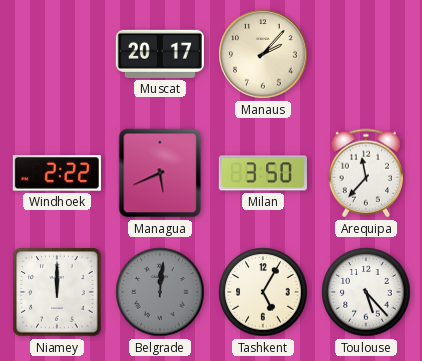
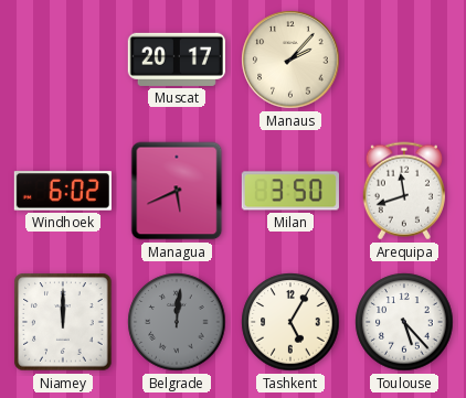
Windhoek: 2:22 -> 6:02 (63, 191)
Arequipa: 11:37 -> 11:42 (404, 191)
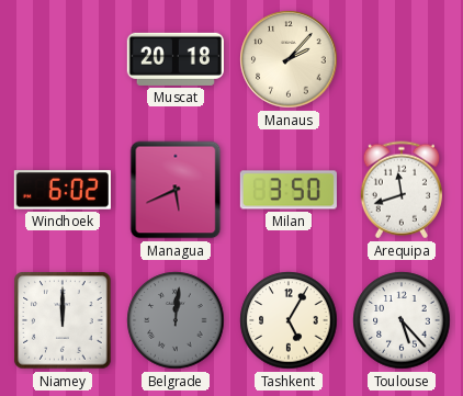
Muscat: 20:17 -> 20:18 (176, 59)
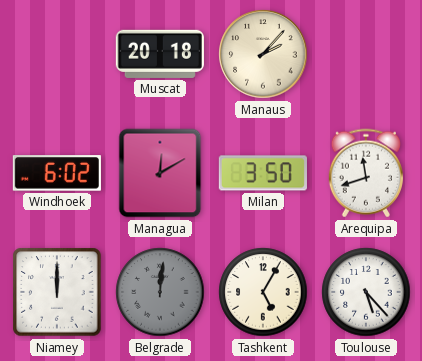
Managua: 5:41 -> 12:10 (160, 173)
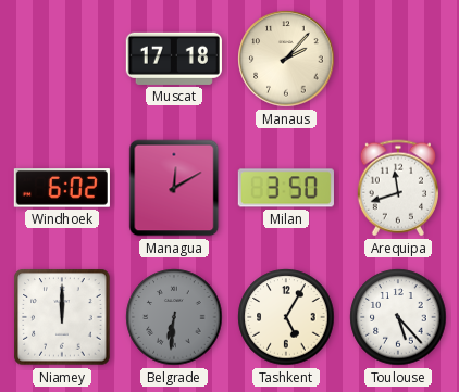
Muscat: 20:18 -> 17:18 (174, 59)
Belgrade: 12:01 -> 6:31 (174, 317)
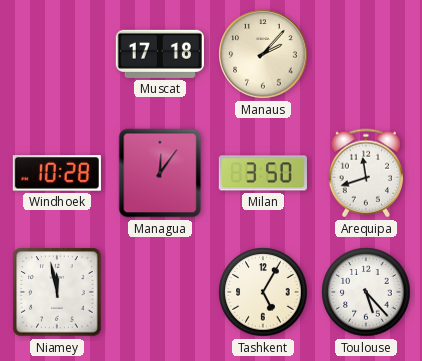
Windhoek: 6:02 -> 10:28 (57, 173)
Managua: 12:10 -> 12:06 (160, 173)
Niamey: 12:00 -> 11:58 (57, 292)
Belgrade: 6:31 -> none (174, 317)
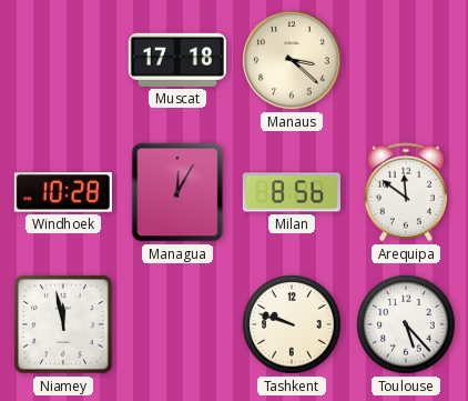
Manaus: 2:07 -> 3:22 (292, 60)
Managua: 12:06 -> 12:05 (177, 192)
Milan: 3:50 -> 8:56 (292, 192)
Arequipa: 11:42 -> 11:51 (406, 192)
Tashkent: 5:05 -> 9:48 (292, 324)
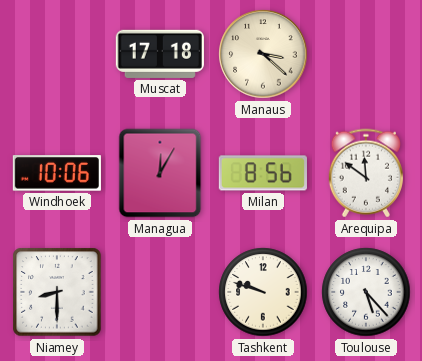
Windhoek: 10:28 -> 10:06 (57, 173)
Niamey: 11:58 -> 8:30 (57, 292)
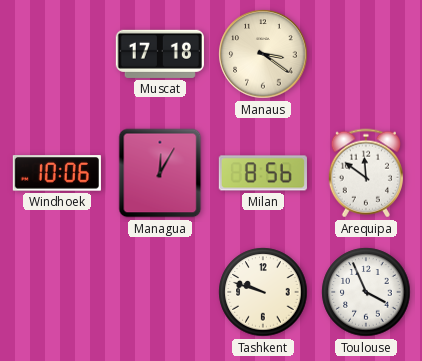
Manaus: 3:22 -> 3:21 (263, 54)
Niamey: 8:30 -> none (57, 292)
Toulouse: 5:23 -> 3:56 (366, 292)
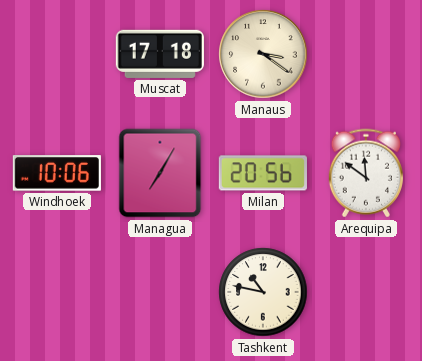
Managua: 12:05 -> 7:05 (160, 173)
Milan: 8:56 -> 20:56 (263, 173)
Tashkent: 9:48 -> 10:47 (263, 292)
Toulouse: 3:56 -> none (366, 292)
